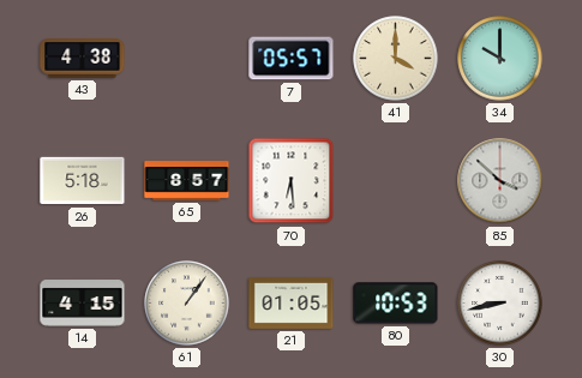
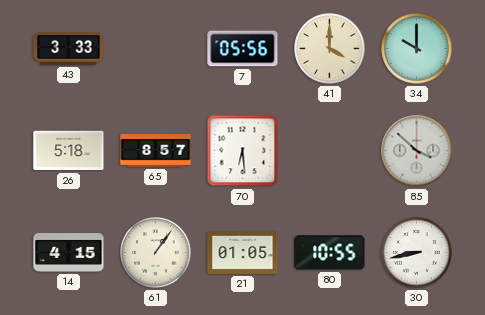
43: 4:38 -> 3:33 (69, 49)
7: 05:57 -> 05:56 (243, 49)
80: 10:53 -> 10:55 (330, 253)
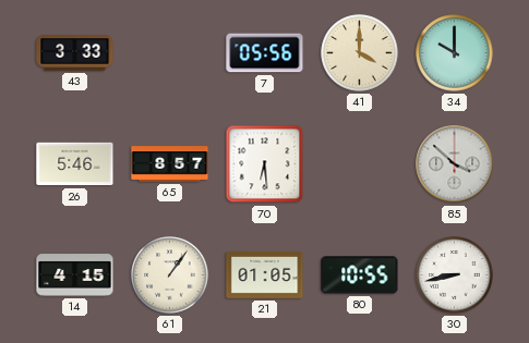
26: 5:18 -> 5:46 (75, 164)
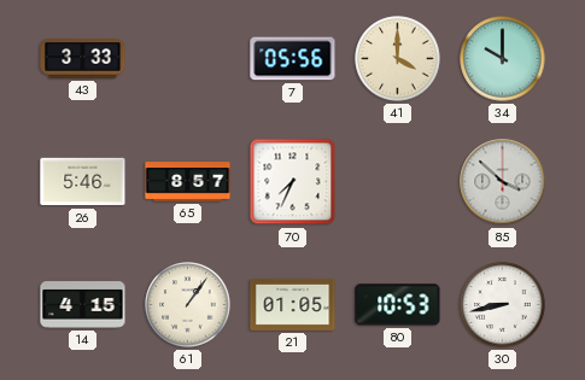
70: 6:29 -> 7:34 (293, 182)
80: 10:55 -> 10:53 (398, 305)
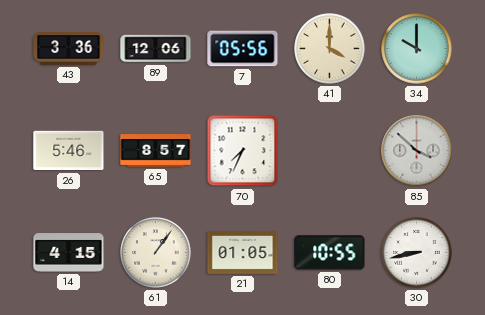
43: 3:33 -> 3:36 (69, 49)
89: none -> 12:06 (156, 49)
80: 10:53 -> 10:55 (330, 253)
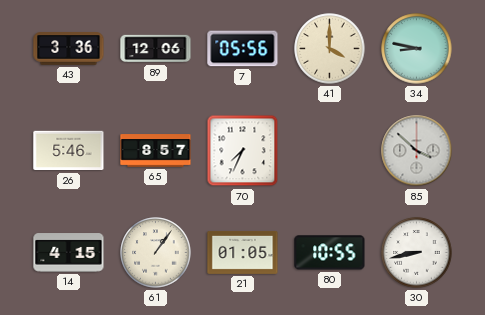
34: 10:00 -> 8:47 (417, 49)
